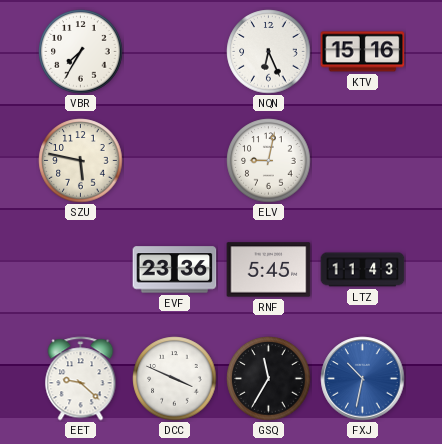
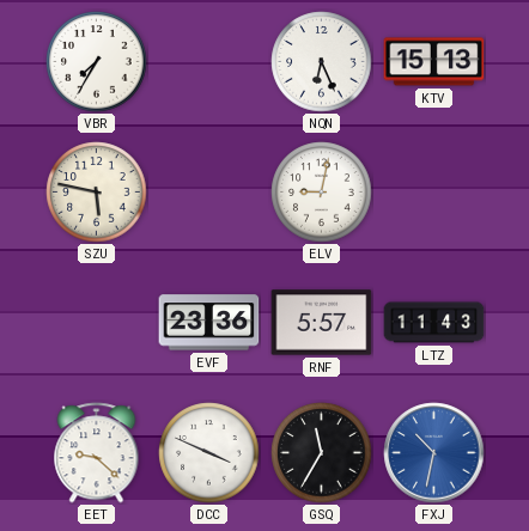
KTV: 15:16 -> 15:13 (434, 62)
RNF: 5:45 -> 5:57 (322, 323)
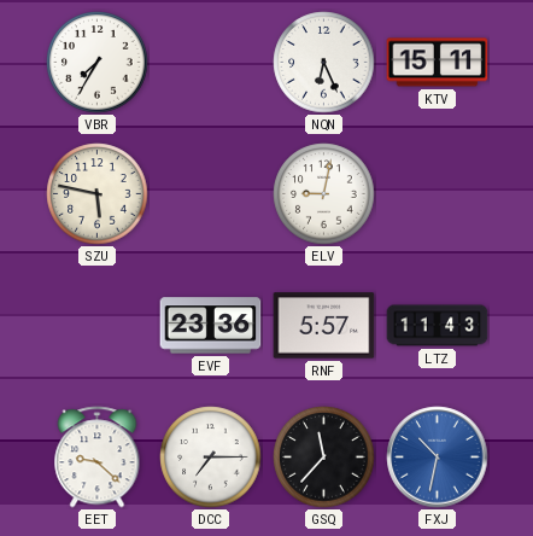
KTV: 15:13 -> 15:11 (438, 63)
DCC: 3:49 -> 7:15 (211, 458)
GSQ: 11:35 -> 11:37 (324, 458)
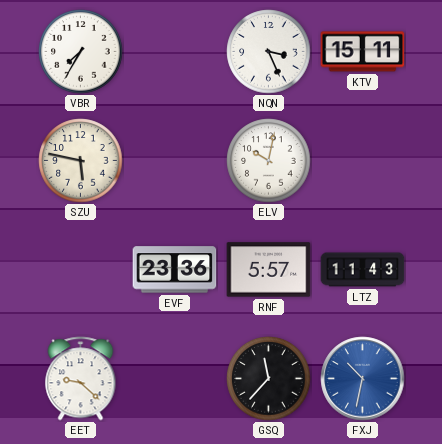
NQN: 6:26 -> 3:26 (269, 52)
ELV: 9:02 -> 10:02 (269, 161)
DCC: 7:15 -> none (211, 458)
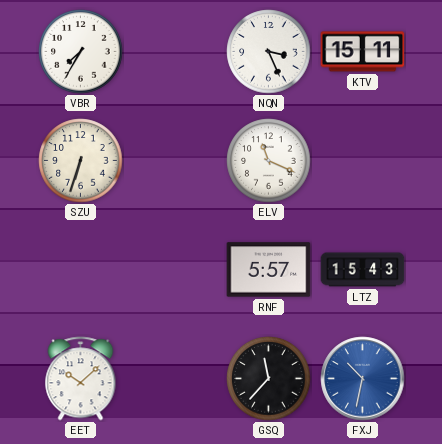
SZU: 5:47 -> 6:33 (81, 161)
ELV: 10:02 -> 11:19 (269, 161)
EVF: 23:36 -> none (175, 270)
LTZ: 11:43 -> 15:43 (363, 270)
EET: 9:22 -> 10:08 (81, 379)
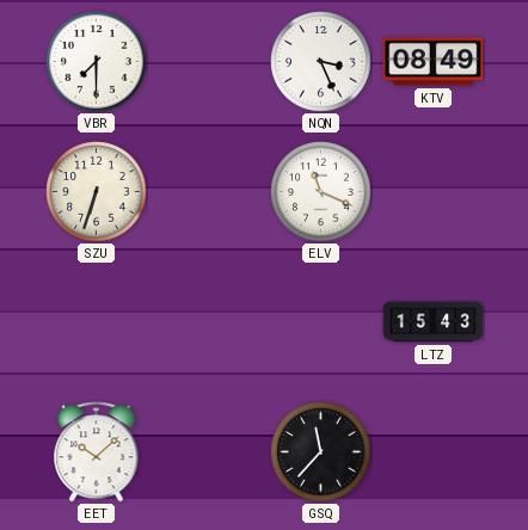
VBR: 7:35 -> 7:30 (97, 62)
KTV: 15:11 -> 08:49 (434, 62)
RNF: 5:57 -> none (269, 270)
FXJ: 10:32 -> none (363, 379)
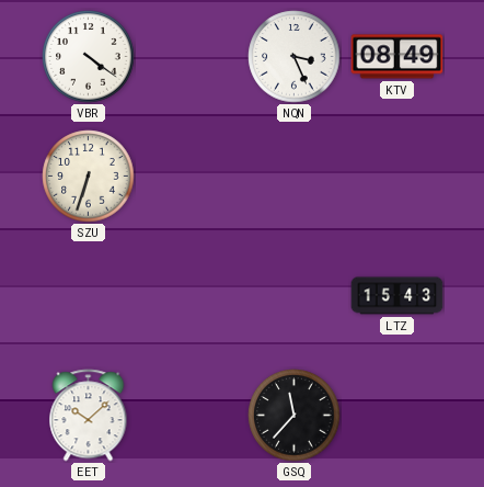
VBR: 7:30 -> 4:21 (89, 57)
ELV: 11:19 -> none (321, 192)
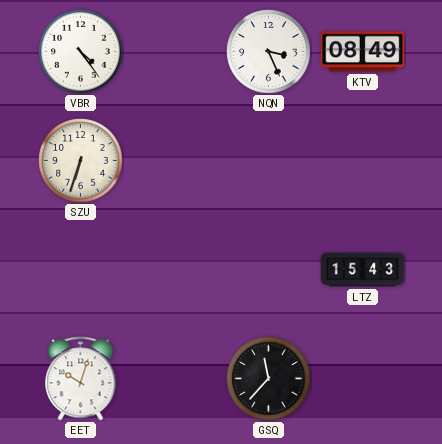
VBR: 4:21 -> 4:24 (81, 52)
EET: 10:08 -> 10:03 (81, 379)
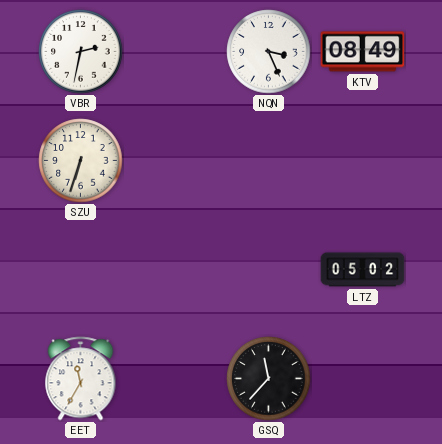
VBR: 4:24 -> 2:32 (81, 52)
LTZ: 15:43 -> 05:02 (363, 270)
EET: 10:03 -> 11:35 (81, 379)
